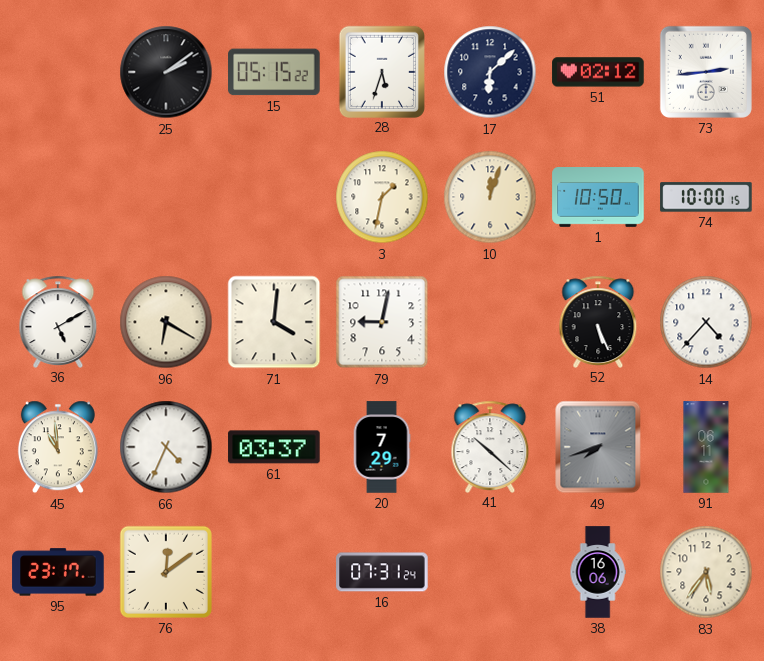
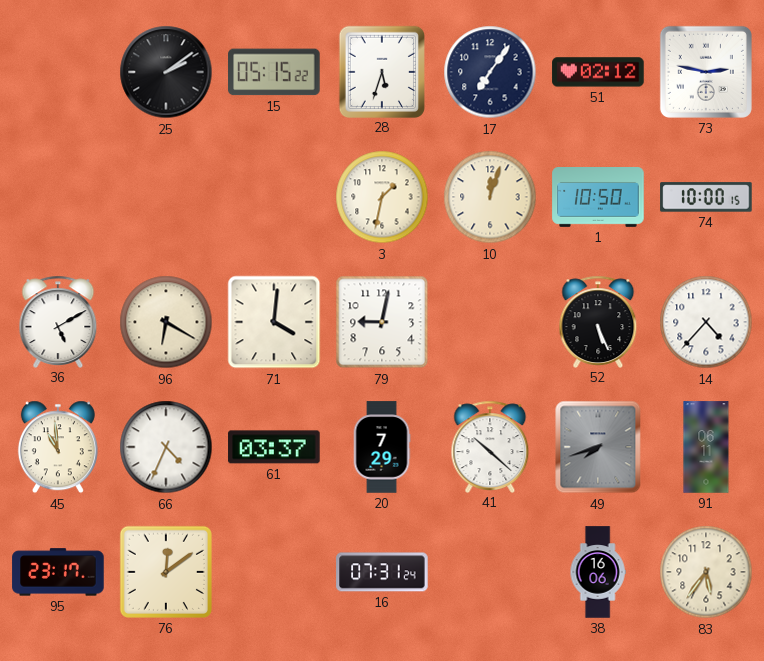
17: 6:08 -> 7:06 (490, 72)
73: 2:44 -> 2:47 (706, 72)
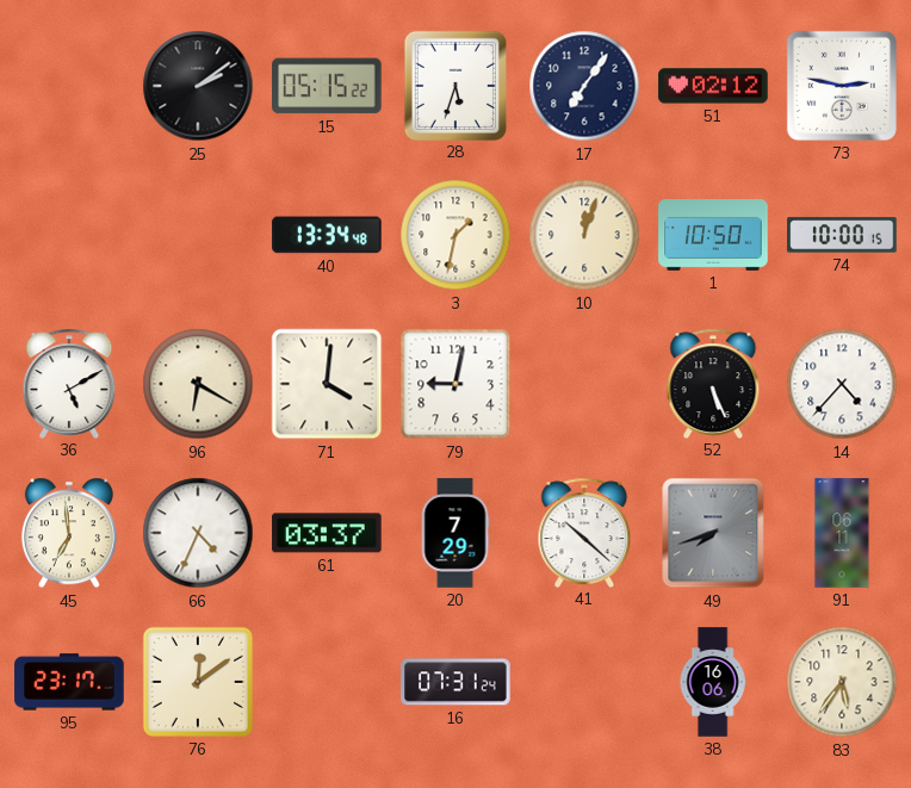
40: none -> 13:34 (327, 235)
45: 10:59 -> 6:59 (69, 533)
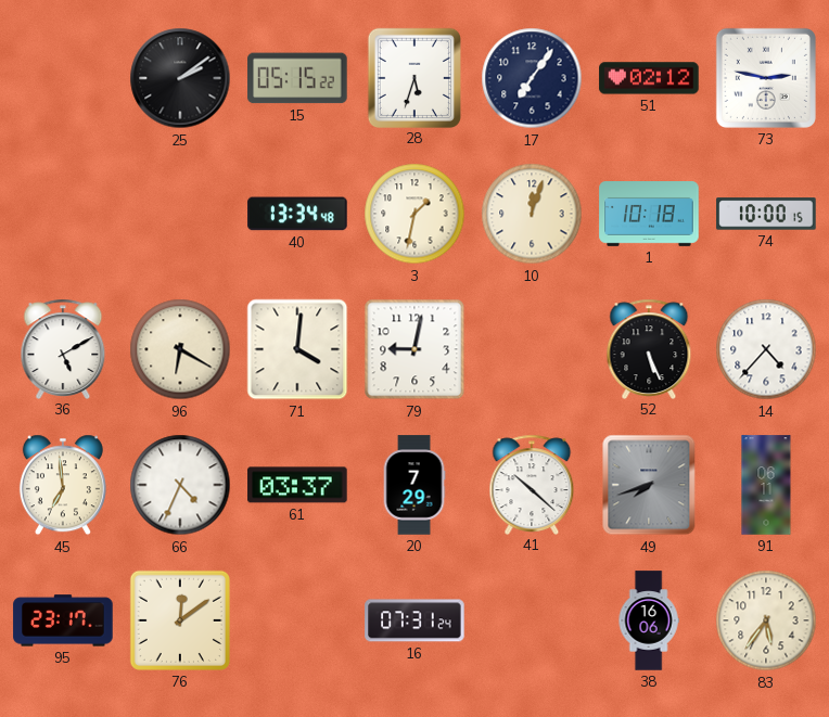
1: 10:50 -> 10:18 (649, 215)
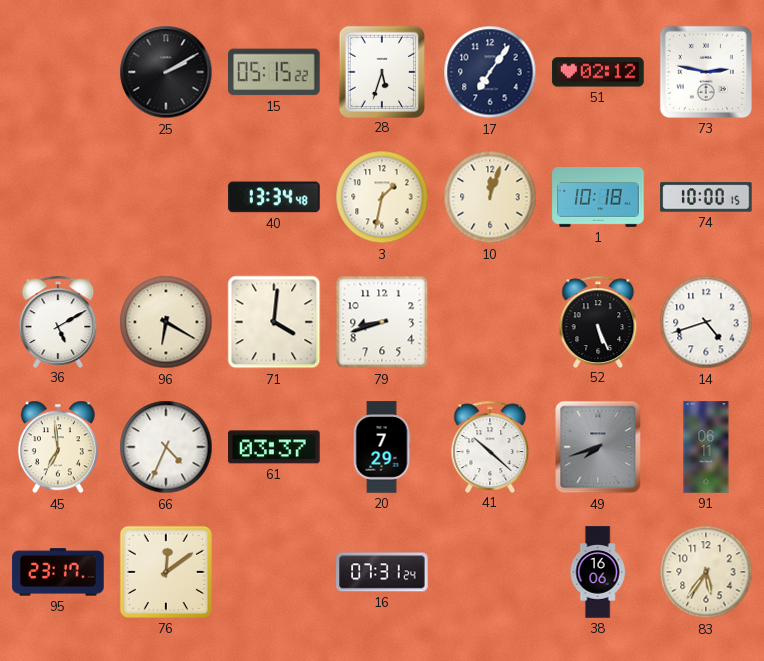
25: 2:09 -> 2:10 (166, 72)
79: 9:02 -> 8:42 (382, 322)
14: 4:37 -> 4:42 (706, 322)
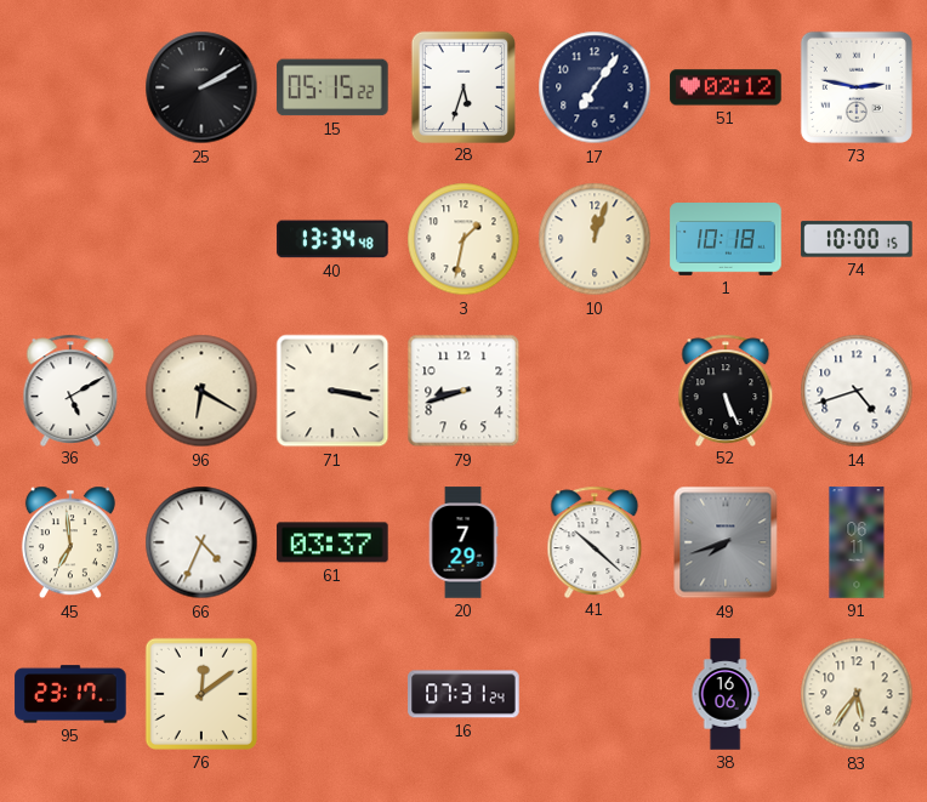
71: 4:01 -> 3:17 (332, 391)
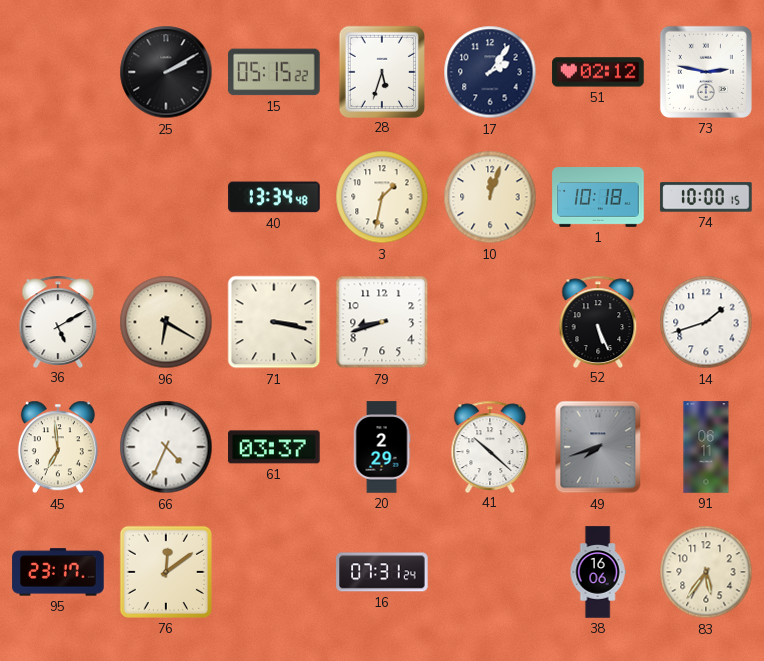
17: 7:06 -> 2:06 (490, 72)
14: 4:42 -> 1:42 (706, 322)
20: 7:29 -> 2:29 (382, 447)
